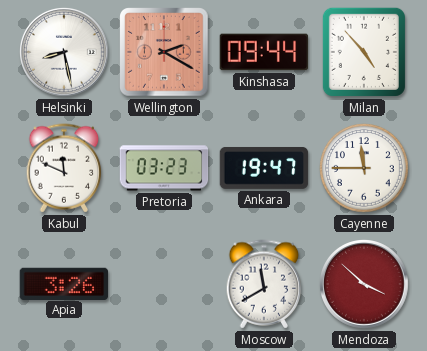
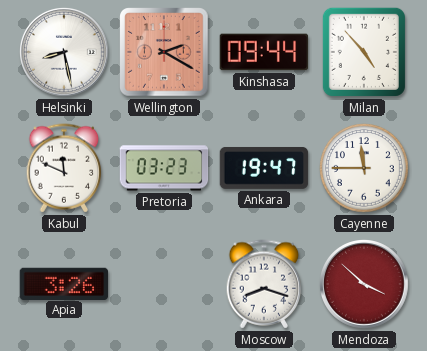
Moscow: 11:40 -> 8:18 (264, 284)
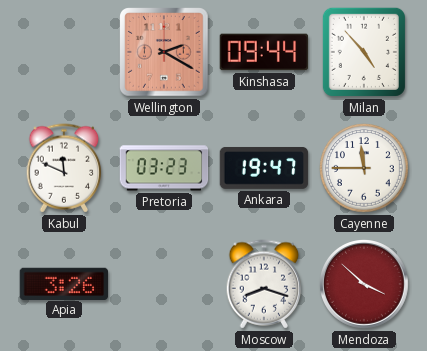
Helsinki: 8:28 -> none (65, 53)
